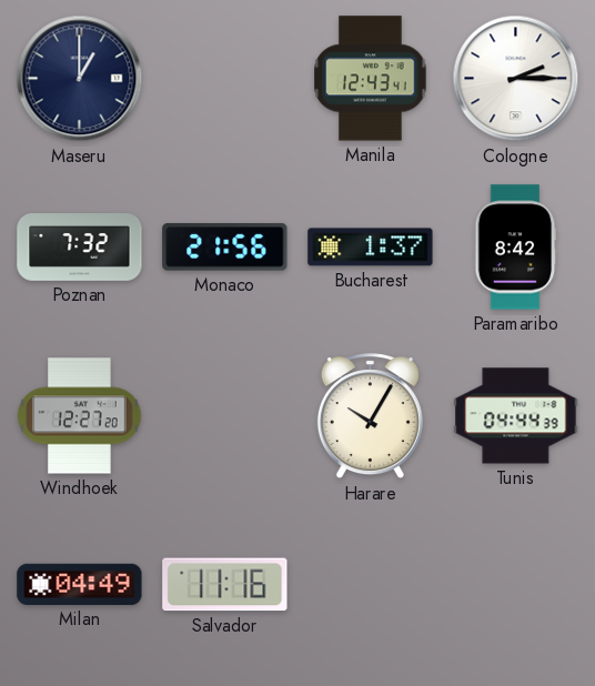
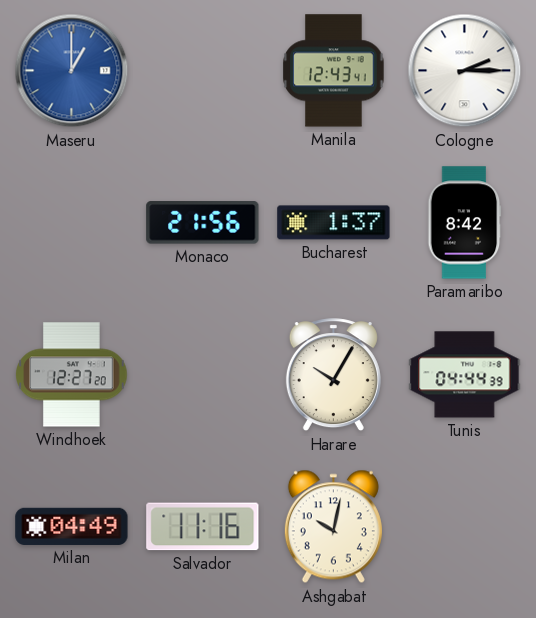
Maseru dial: navy -> blue (72, 71)
Poznan: 7:32 -> none (80, 248)
Ashgabat: none -> 10:02 (333, 527)
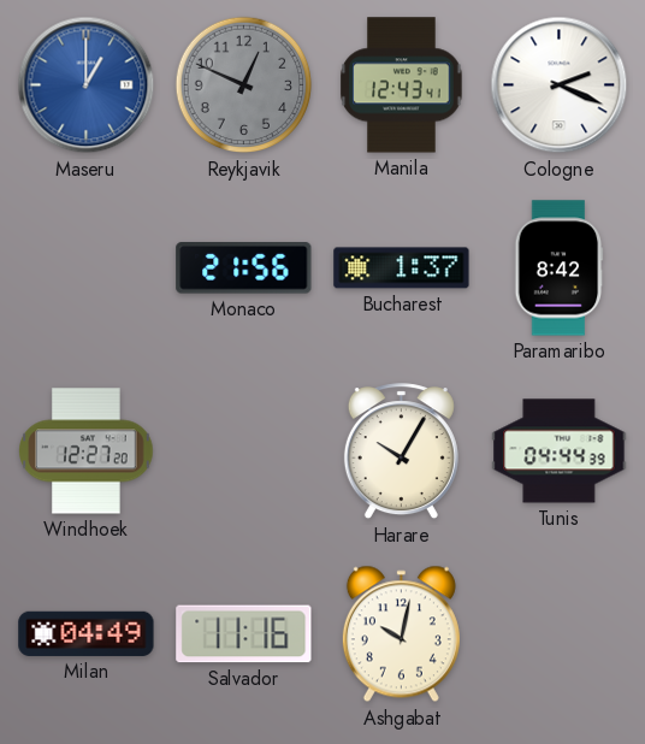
Reykjavik: none -> 12:49 (244, 85)
Cologne: 2:15 -> 2:19 (560, 85)
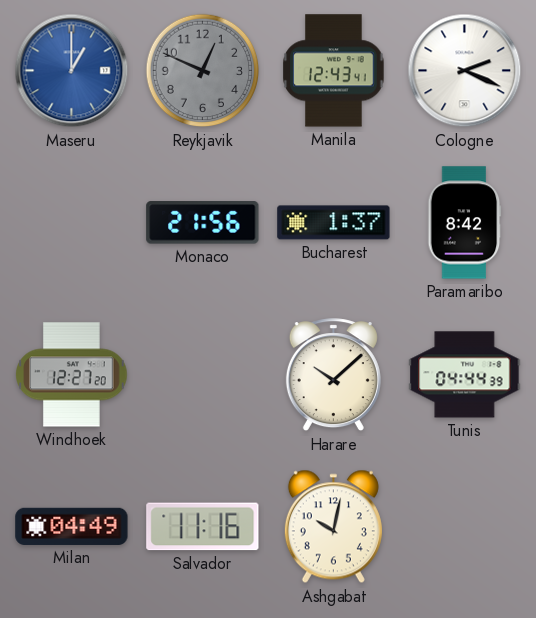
Harare: 10:05 -> 10:08 (333, 375)
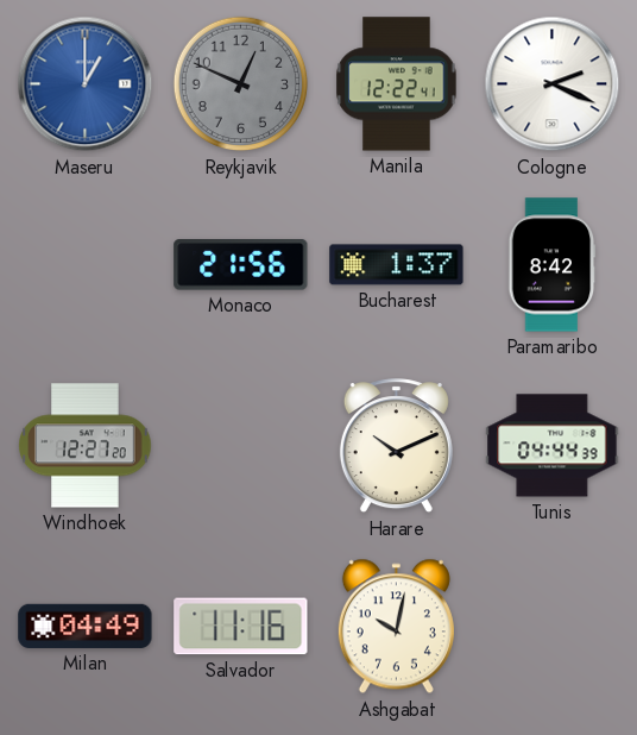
Manila: 12:43 -> 12:22 (397, 84)
Harare: 10:08 -> 10:11 (396, 446)
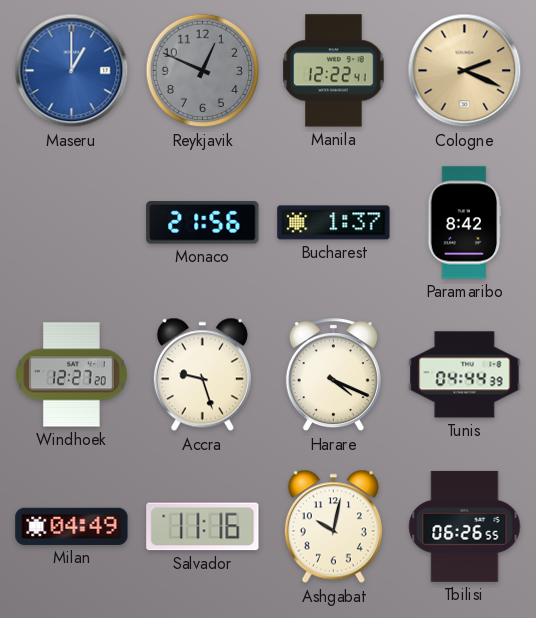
Cologne dial: white -> champagne (465, 71)
Accra: none -> 9:27 (202, 375)
Harare: 10:11 -> 4:19 (333, 375)
Tbilisi: none -> 06:26 (465, 527)
